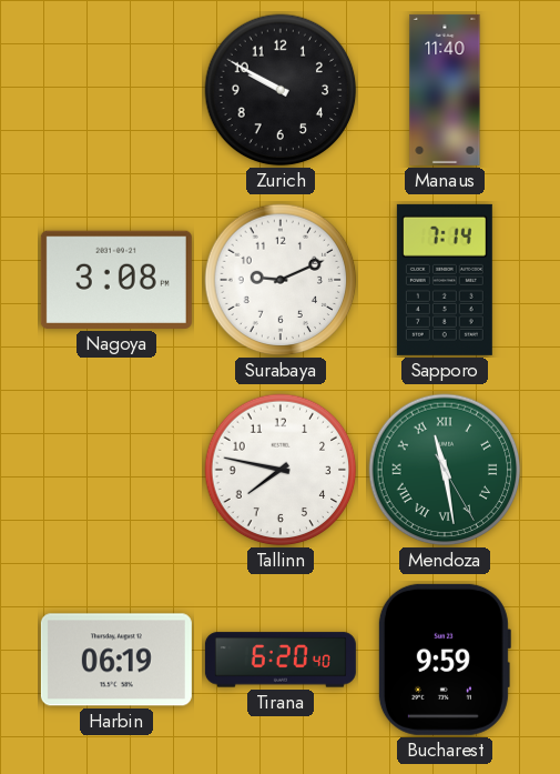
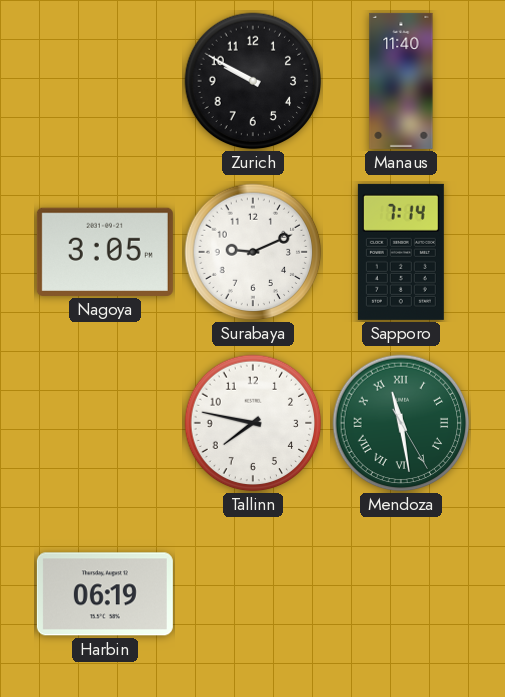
Nagoya: 3:08 -> 3:05 (105, 252)
Tirana: 6:20 -> none (281, 660)
Bucharest: 9:59 -> none (444, 660)
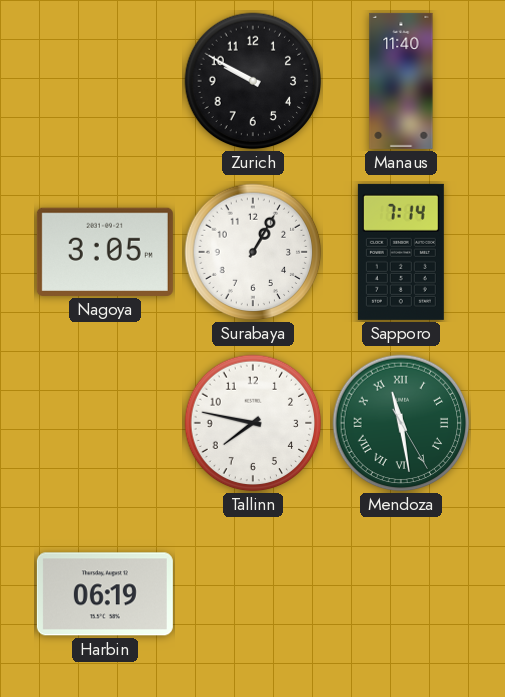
Surabaya: 9:11 -> 1:05 (253, 252)
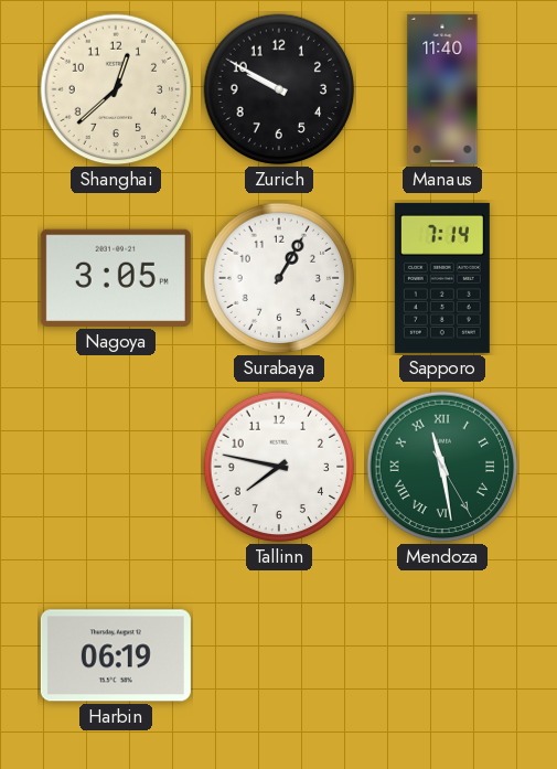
Shanghai: none -> 12:38 (116, 89)
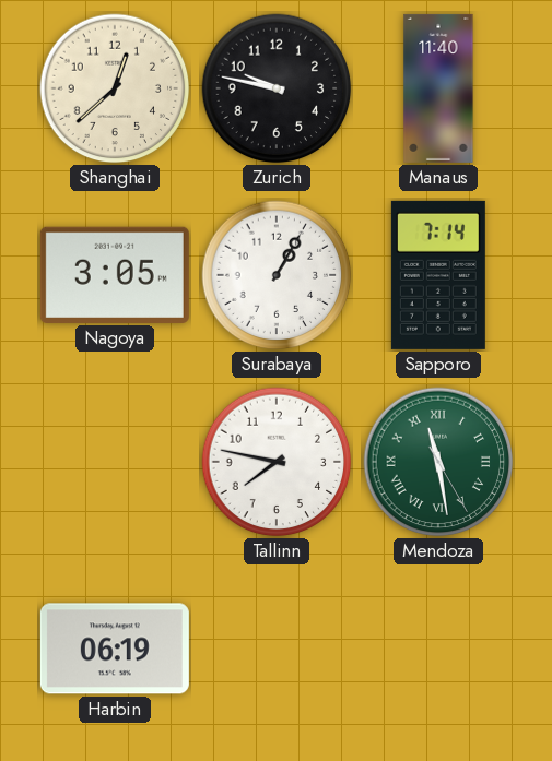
Zurich: 9:50 -> 9:47 (277, 88)
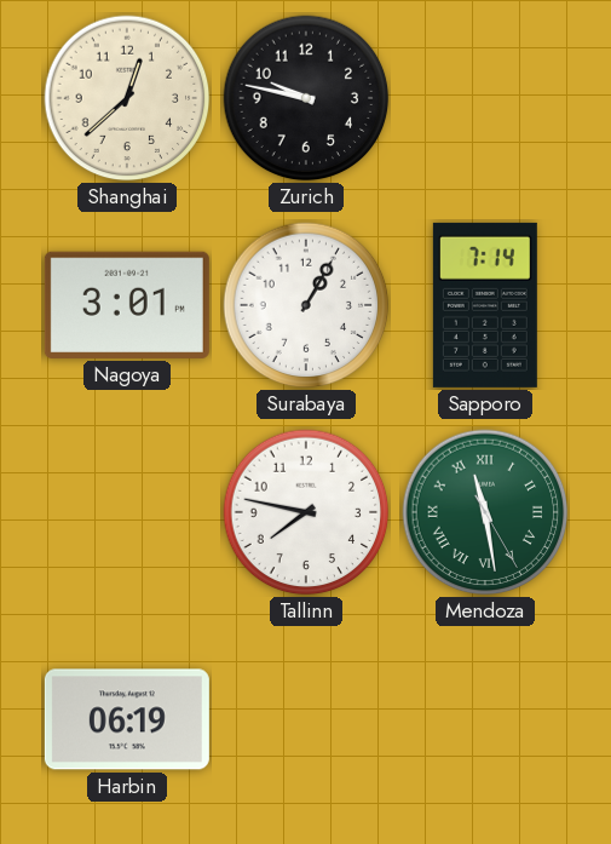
Manaus: 11:40 -> none (438, 88)
Nagoya: 3:05 -> 3:01 (127, 305)
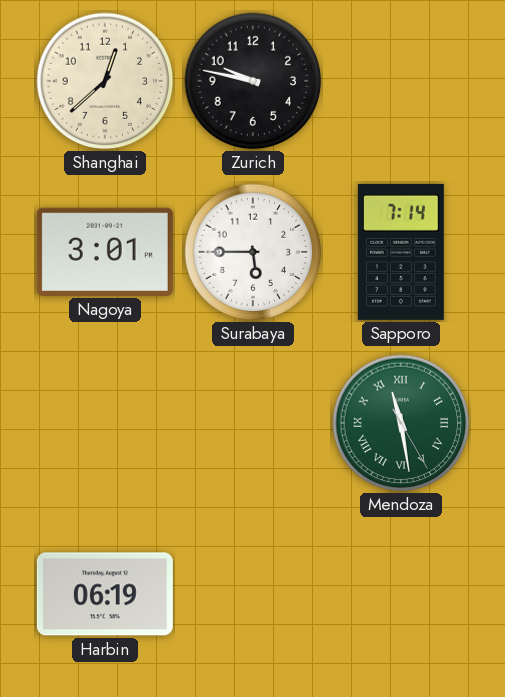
Surabaya: 1:05 -> 5:45 (253, 252)
Tallinn: 7:47 -> none (306, 512)
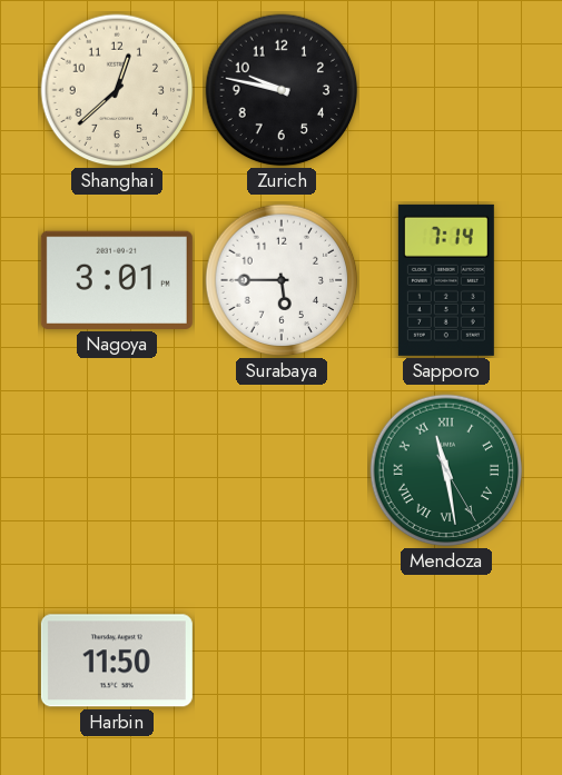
Harbin: 06:19 -> 11:50 (117, 660)
